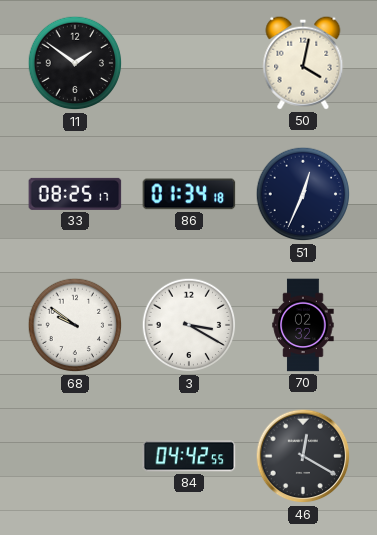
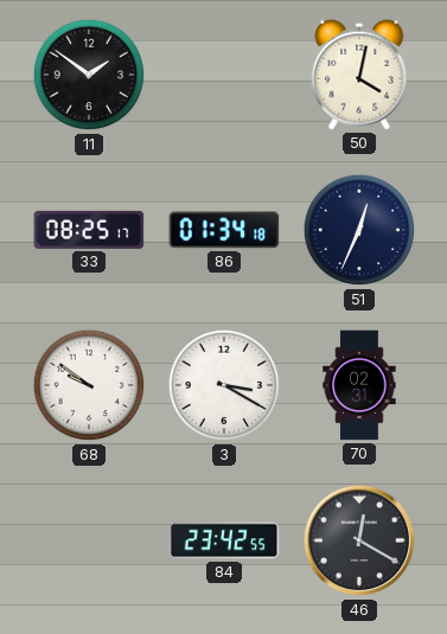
70: 02:32 -> 02:31 (359, 385)
84: 04:42 -> 23:42 (224, 540)
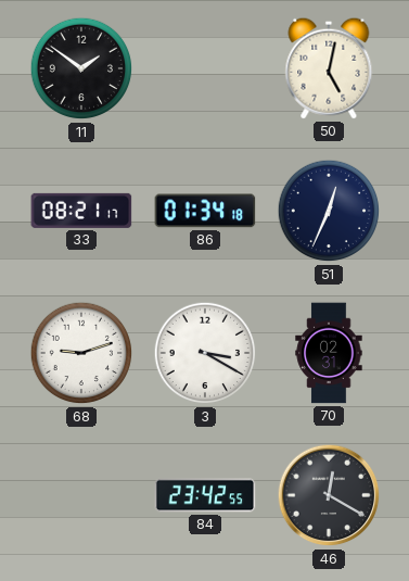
50: 4:02 -> 5:02 (329, 68)
33: 08:25 -> 08:21 (81, 211)
68: 9:51 -> 9:12 (81, 353)
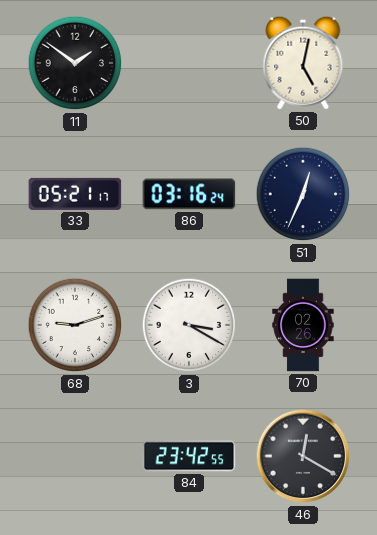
33: 08:21 -> 05:21 (75, 194)
86: 01:34 -> 03:16 (189, 194)
70: 02:31 -> 02:26 (303, 325)
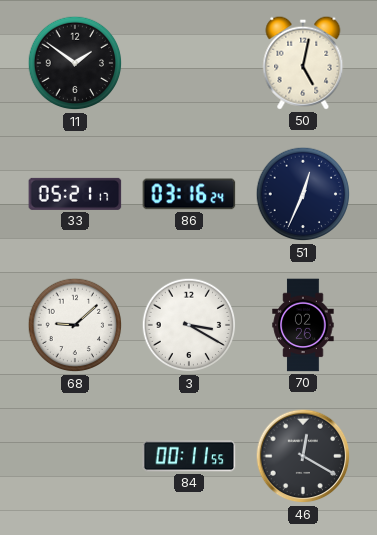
68: 9:12 -> 9:08 (75, 325)
84: 23:42 -> 00:11 (189, 456)
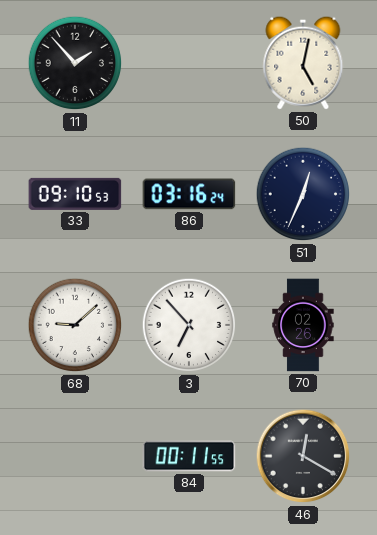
11: 1:51 -> 1:53 (75, 63)
33: 05:21 -> 09:10 (75, 194)
3: 3:20 -> 6:53 (189, 325)
